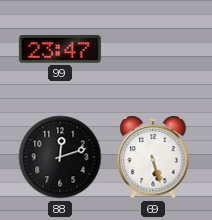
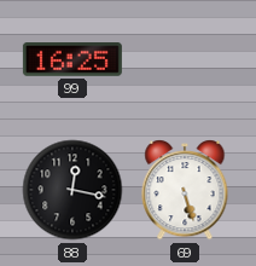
99: 23:47 -> 16:25 (72, 60)
88: 12:12 -> 12:17 (72, 190)
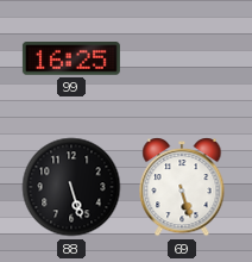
88: 12:17 -> 5:27 (71, 187)
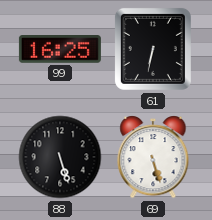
61: none -> 6:32 (153, 49)
